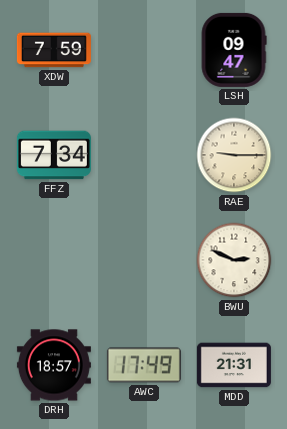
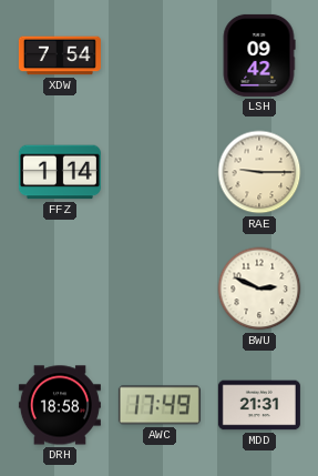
XDW: 7:59 -> 7:54 (60, 55)
LSH: 09:47 -> 09:42 (259, 55)
FFZ: 7:34 -> 1:14 (60, 172)
DRH: 18:57 -> 18:58 (60, 405)
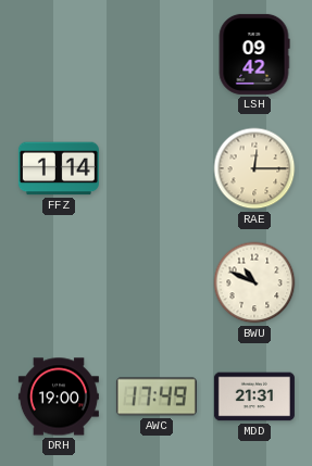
XDW: 7:54 -> none (60, 55)
RAE: 9:15 -> 12:15 (254, 168)
BWU: 2:49 -> 10:49 (254, 282)
DRH: 18:58 -> 19:00 (59, 396)
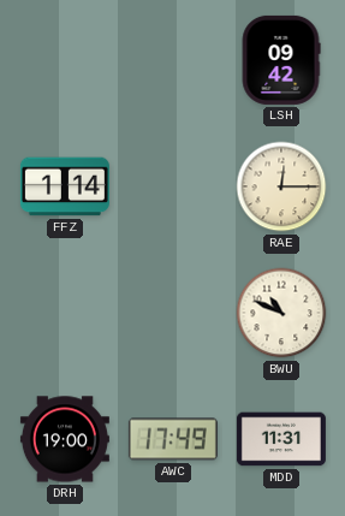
MDD: 21:31 -> 11:31 (281, 439)
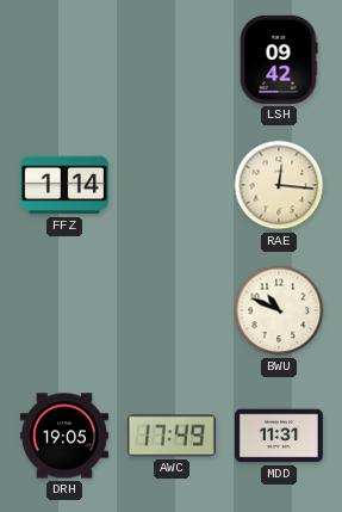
RAE: 12:15 -> 12:16 (279, 185)
DRH: 19:00 -> 19:05 (64, 436)
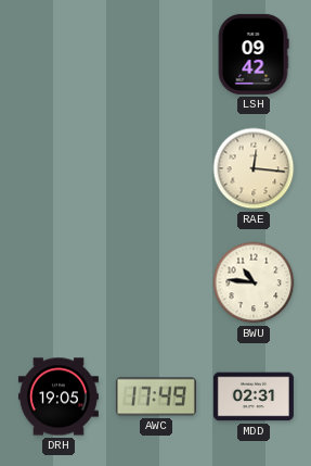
FFZ: 1:14 -> none (64, 185)
BWU: 10:49 -> 10:46 (254, 282)
MDD: 11:31 -> 02:31 (254, 396)
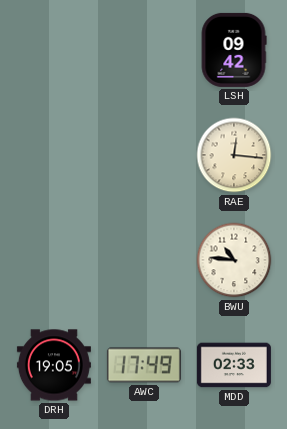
MDD: 02:31 -> 02:33 (234, 365)
